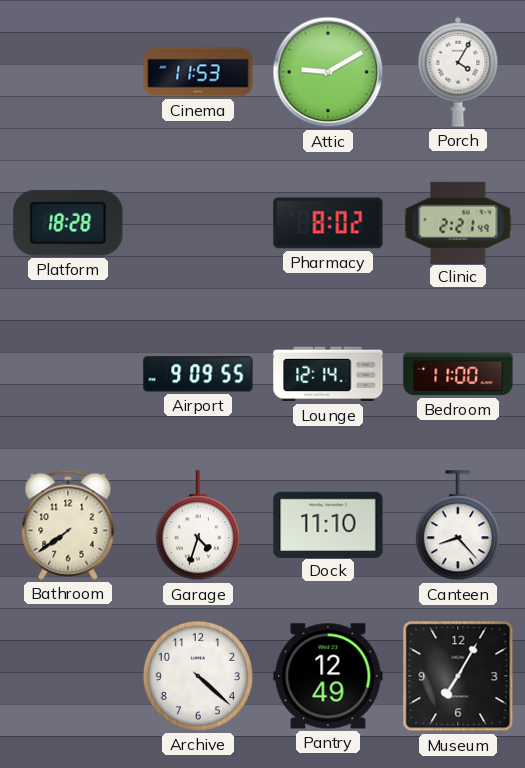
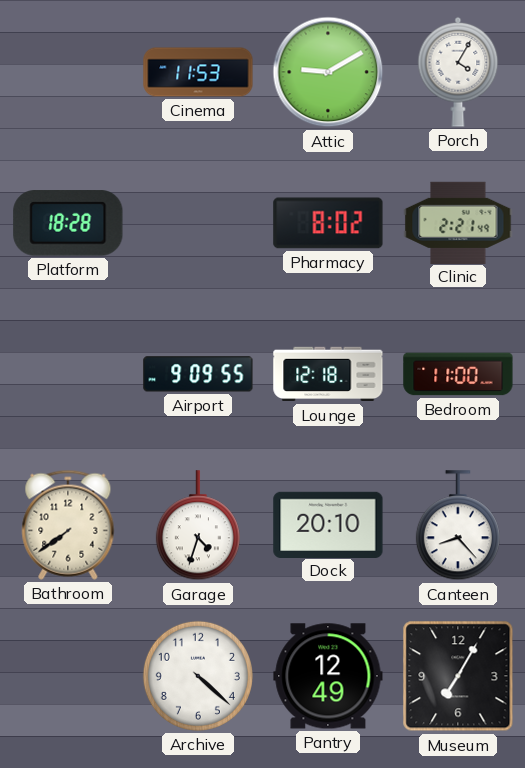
Lounge: 12:14 -> 12:18 (328, 374)
Dock: 11:10 -> 20:10 (328, 524)
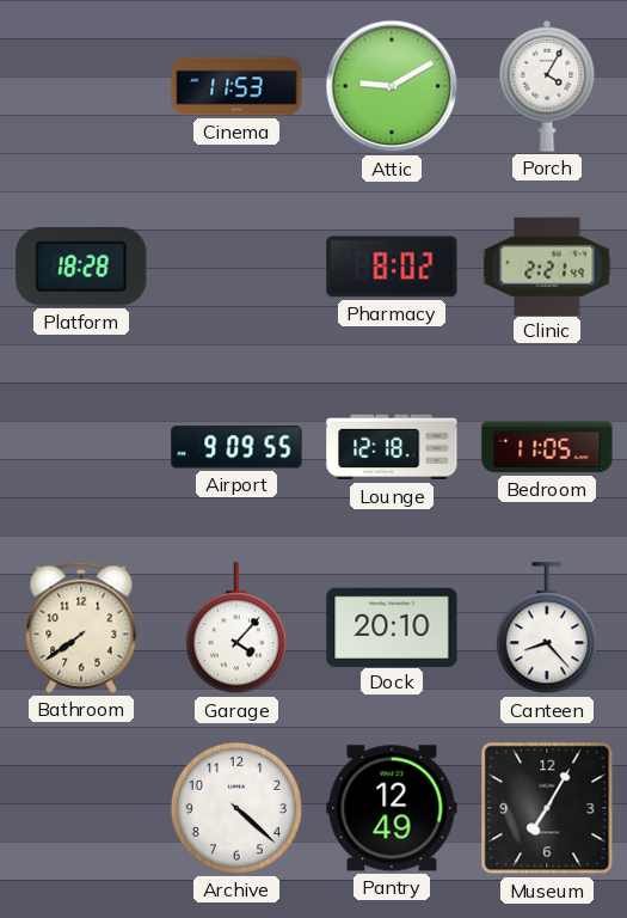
Bedroom: 11:00 -> 11:05 (547, 447)
Garage: 4:33 -> 4:07 (236, 629)
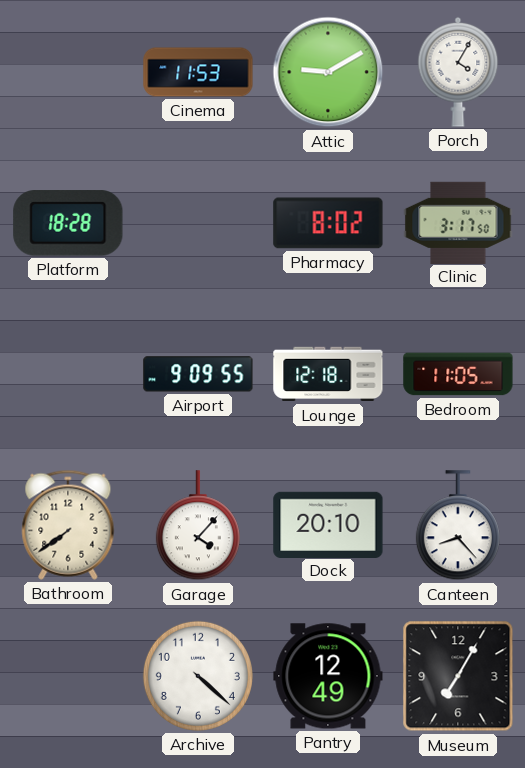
Clinic: 2:21 -> 3:17 (458, 222)
